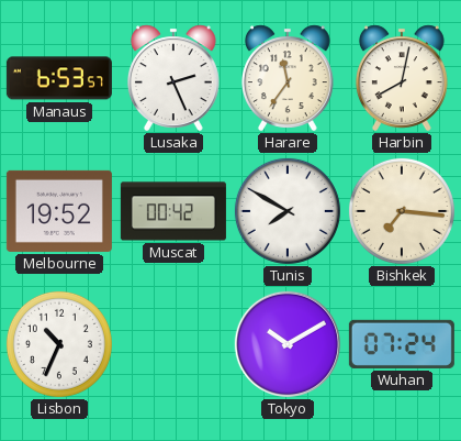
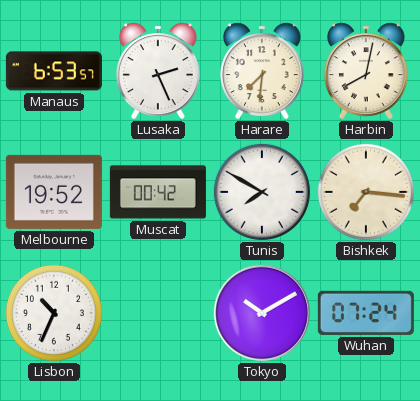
Harare: 11:36 -> 7:31 (262, 71)
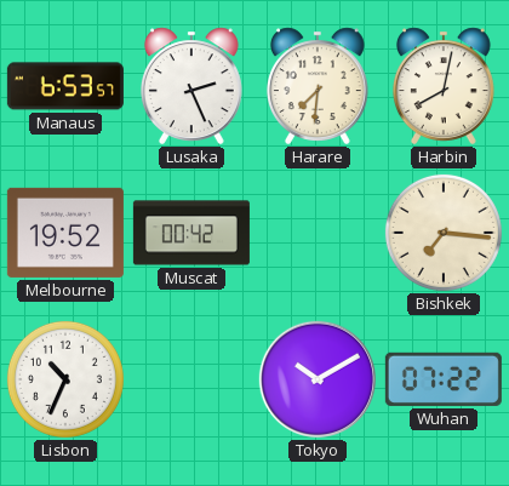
Tunis: 7:50 -> none (262, 192)
Wuhan: 07:24 -> 07:22 (444, 379)
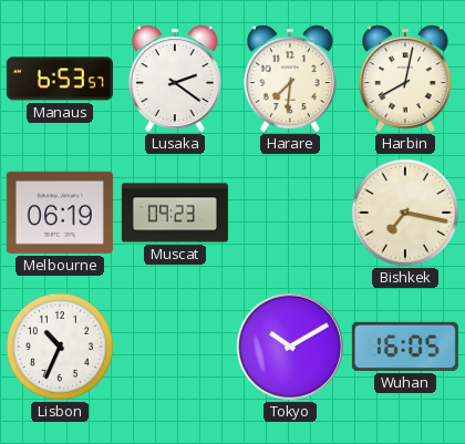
Lusaka: 2:26 -> 2:21 (175, 79)
Melbourne: 19:52 -> 06:19 (60, 213)
Muscat: 00:42 -> 09:23 (175, 213)
Bishkek: 7:16 -> 7:17 (405, 213)
Wuhan: 07:22 -> 16:05 (405, 347)
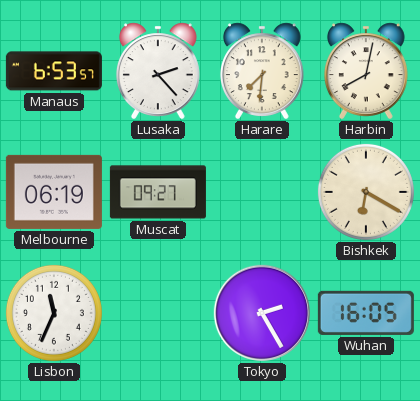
Lusaka: 2:21 -> 2:23 (158, 71)
Muscat: 09:23 -> 09:27 (158, 192)
Bishkek: 7:17 -> 6:20 (366, 192)
Lisbon: 10:34 -> 11:34 (54, 313)
Tokyo: 10:10 -> 2:25 (262, 313)
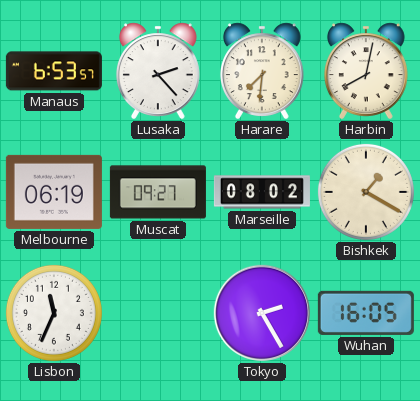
Marseille: none -> 08:02 (262, 192)
Bishkek: 6:20 -> 1:20 (366, 192)
